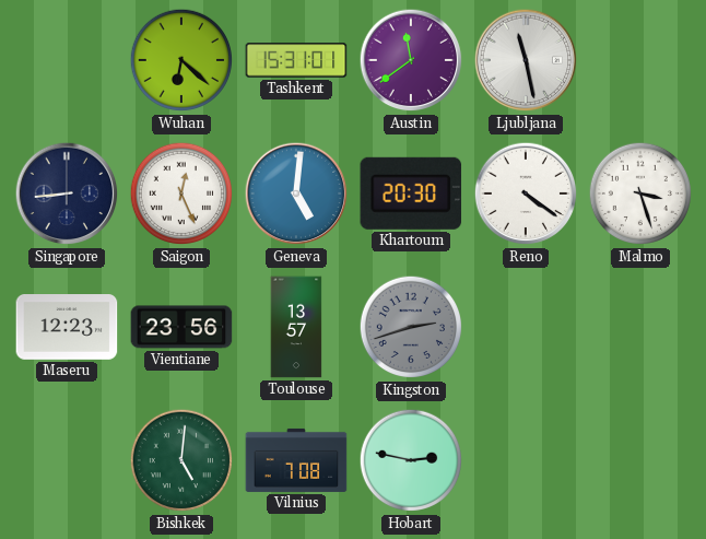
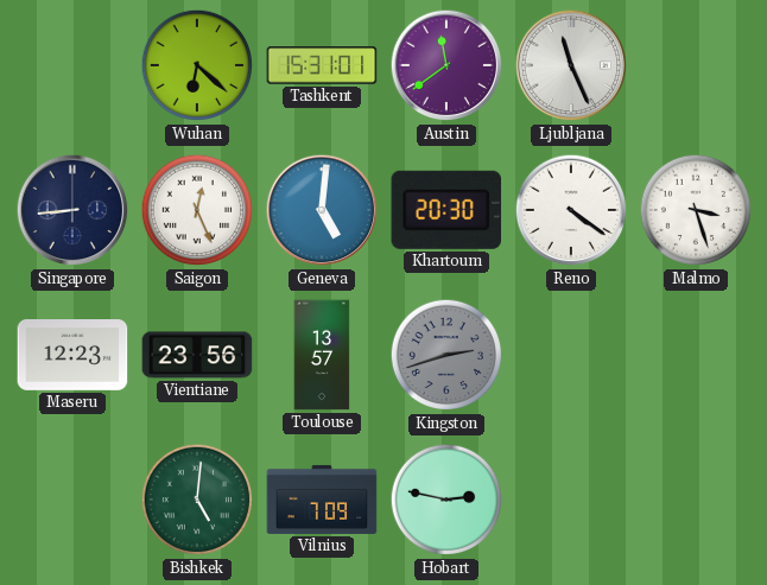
Ljubljana: 11:28 -> 11:26 (571, 65)
Vilnius: 7:08 -> 7:09 (322, 500)
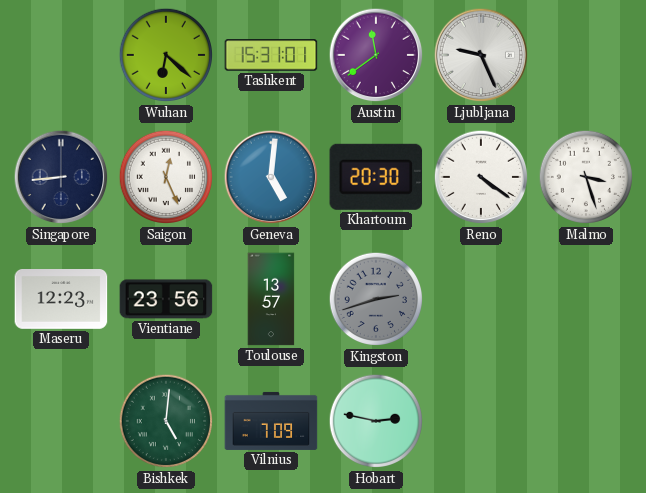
Ljubljana: 11:26 -> 9:26 (481, 55)
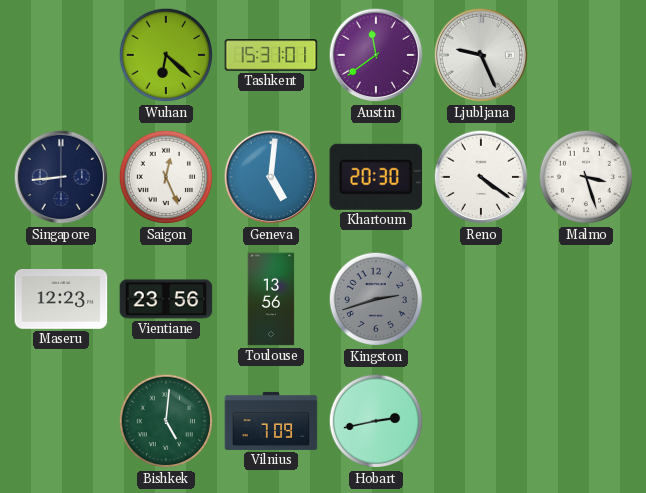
Toulouse: 13:57 -> 13:56 (271, 299)
Hobart: 2:47 -> 2:43 (376, 421)
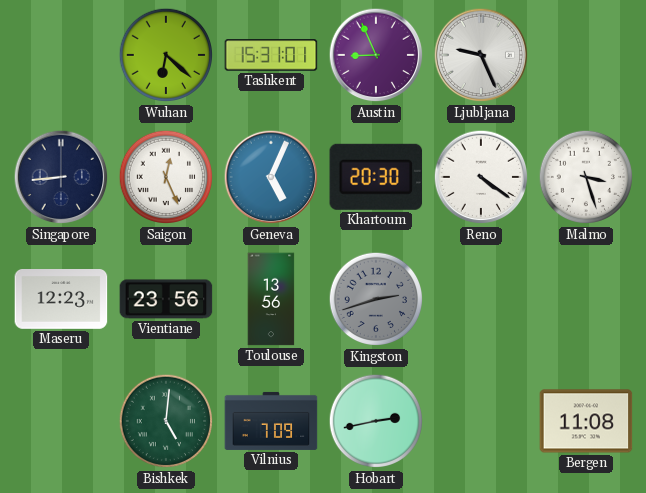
Austin: 11:39 -> 8:56 (376, 55)
Geneva: 5:01 -> 5:04 (271, 177)
Bergen: none -> 11:08 (586, 421)
